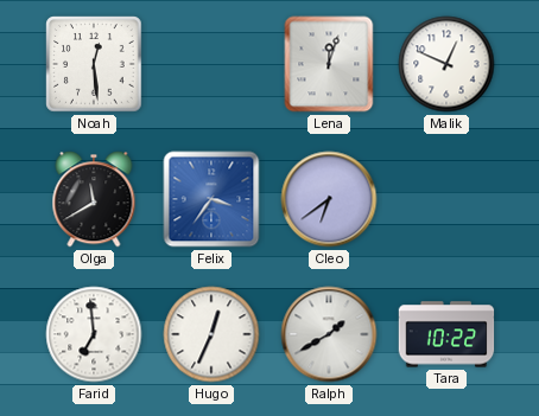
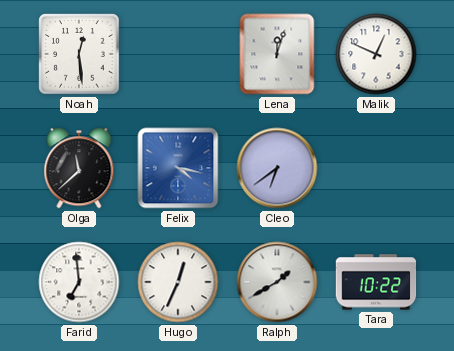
Olga: 11:40 -> 11:38 (79, 168)
Felix: 3:36 -> 4:17 (178, 168)
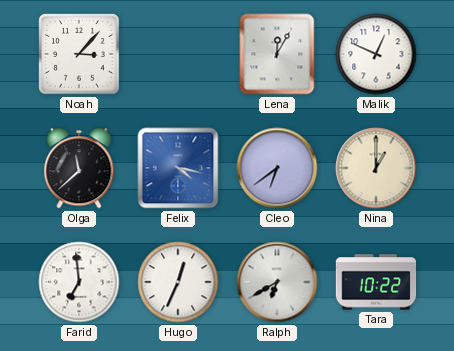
Noah: 12:29 -> 3:07 (79, 54)
Lena: 12:03 -> 12:05 (277, 54)
Nina: none -> 1:00 (376, 168)
Ralph: 1:40 -> 6:40 (277, 282)
